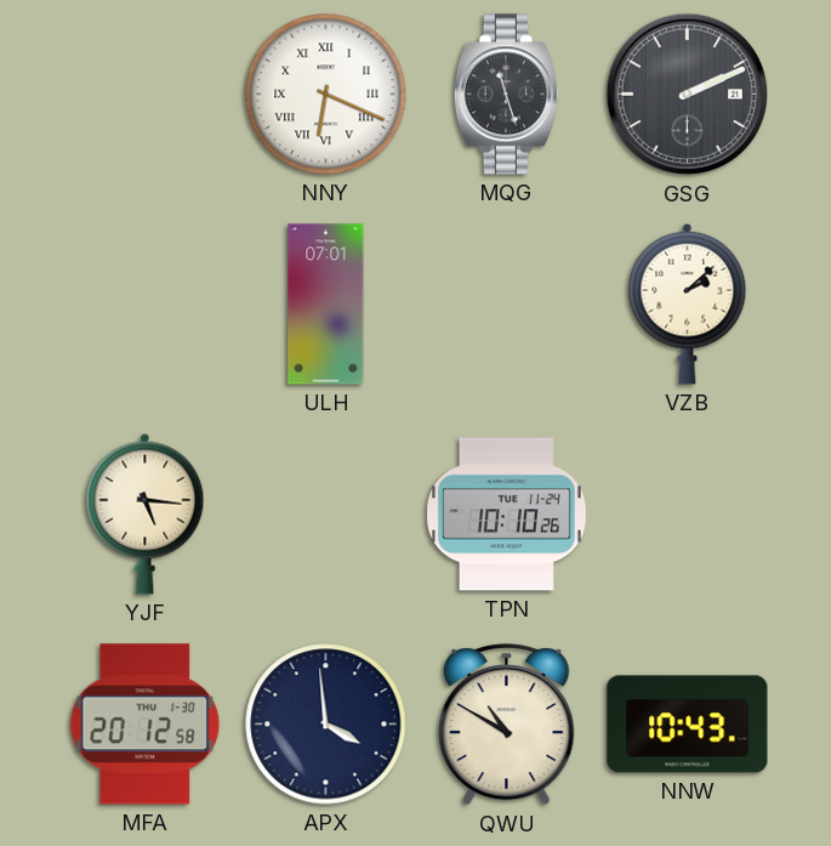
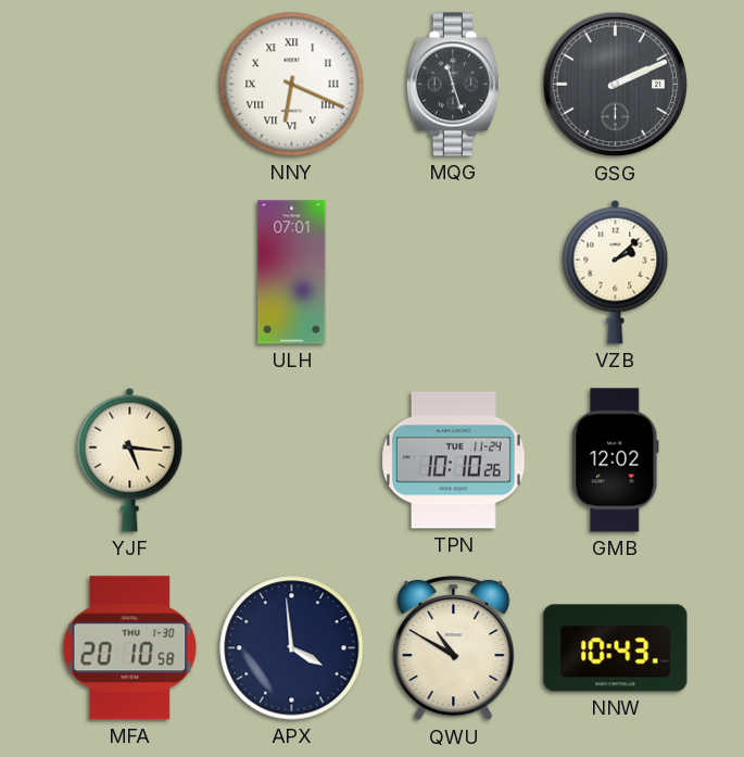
GMB: none -> 12:02 (616, 460)
MFA: 20:12 -> 20:10 (130, 648)
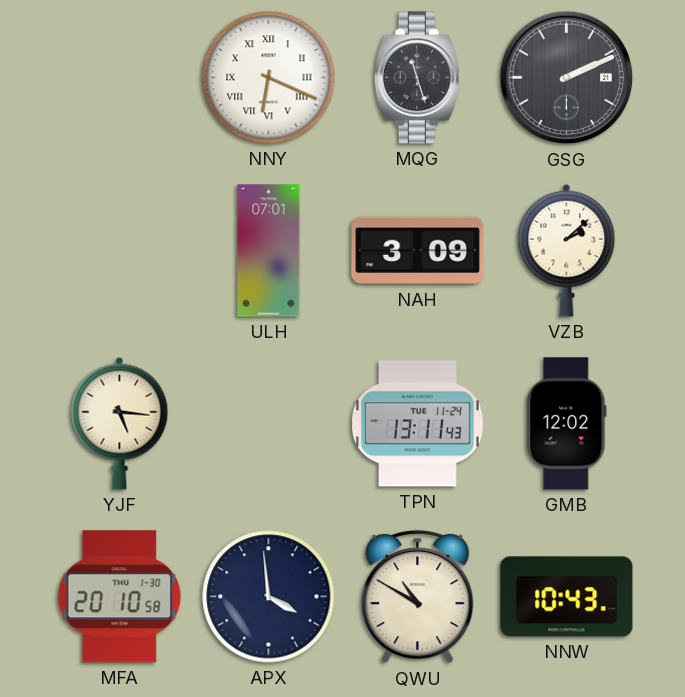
NAH: none -> 3:09 (418, 251)
TPN: 10:10 -> 13:11 (417, 424)
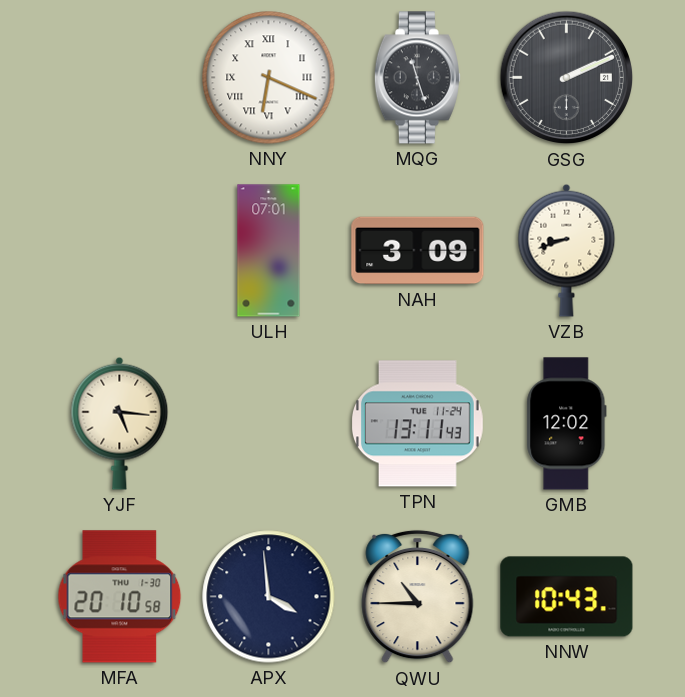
VZB: 2:08 -> 8:42 (567, 250)
QWU: 10:50 -> 10:45 (418, 597)
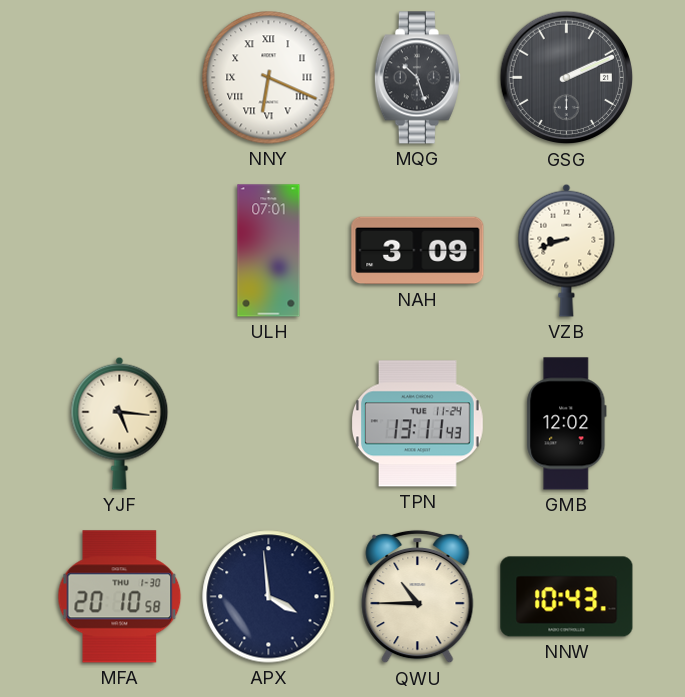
MQG: 11:27 -> 10:27 (417, 78)
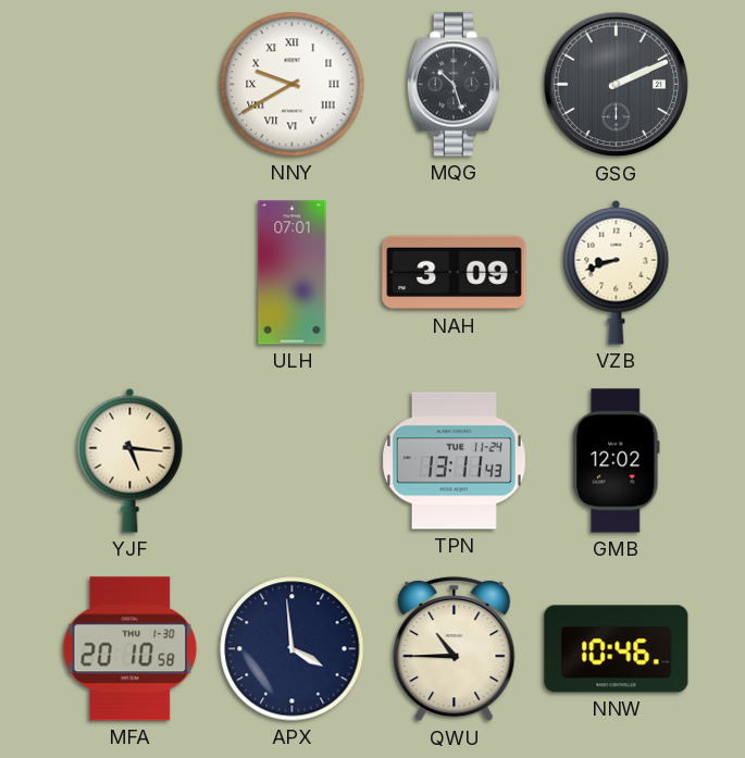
NNY: 6:19 -> 9:40 (293, 85)
NNW: 10:43 -> 10:46 (617, 649)
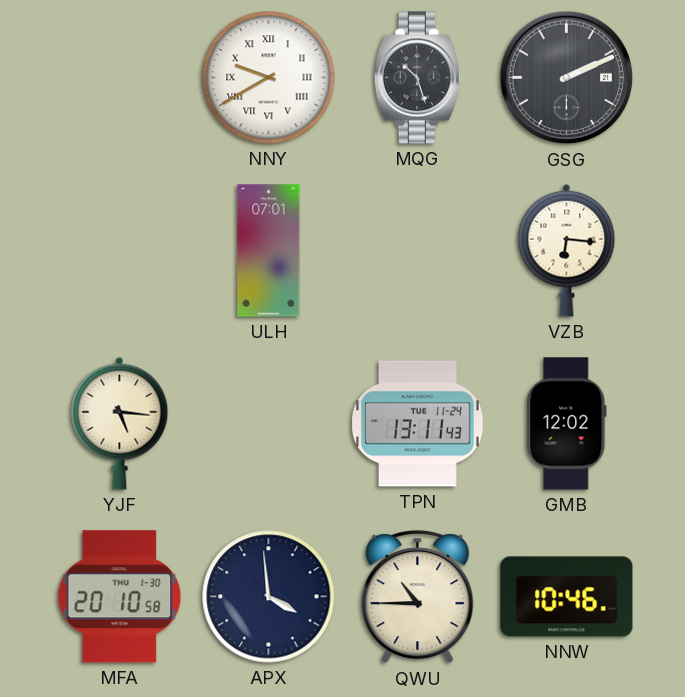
NAH: 3:09 -> none (455, 273)
VZB: 8:42 -> 6:16 (567, 250)
